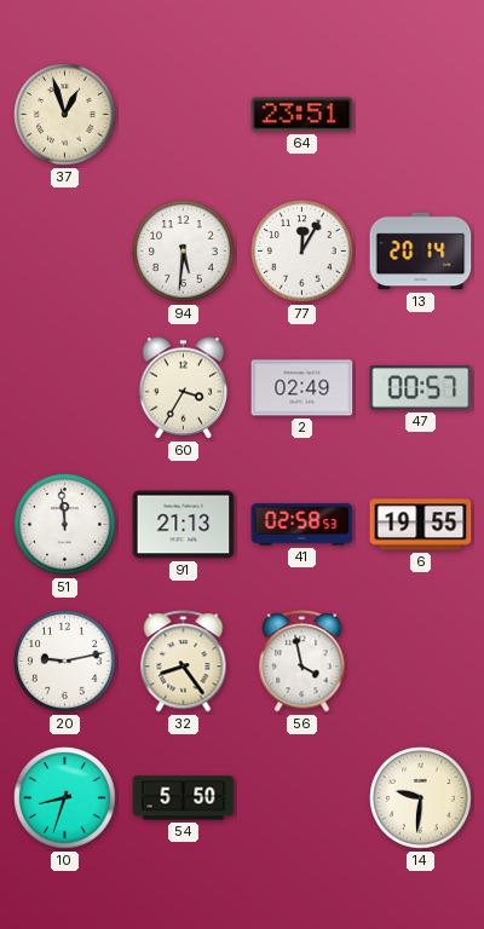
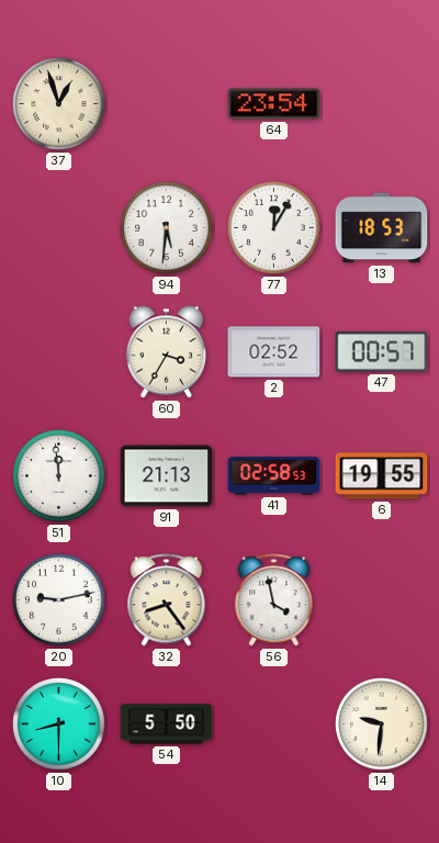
64: 23:51 -> 23:54 (274, 104)
13: 20:14 -> 18:53 (382, 228)
2: 02:49 -> 02:52 (274, 352)
10: 8:33 -> 8:30 (59, 724)
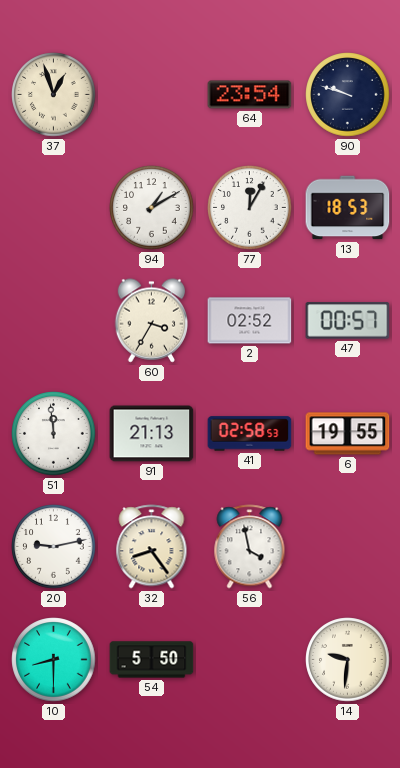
90: none -> 9:48 (348, 95)
94: 5:31 -> 1:10 (152, 208)
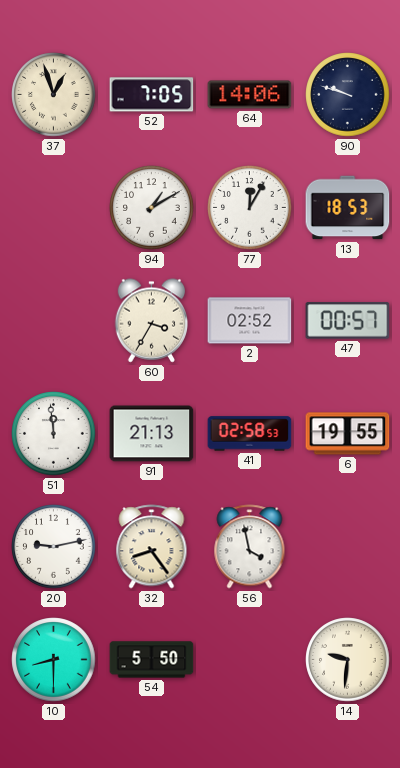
52: none -> 7:05 (152, 95)
64: 23:54 -> 14:06 (250, 95)
